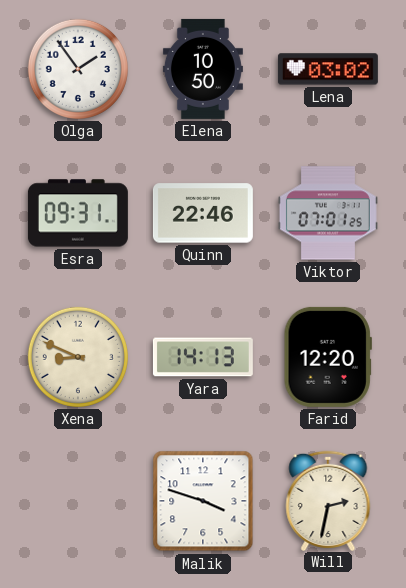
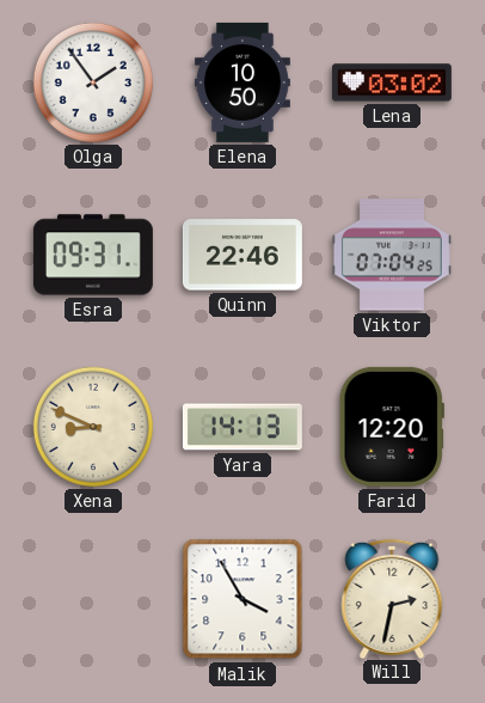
Viktor: 07:01 -> 07:04 (392, 255)
Malik: 3:48 -> 3:55 (242, 599)
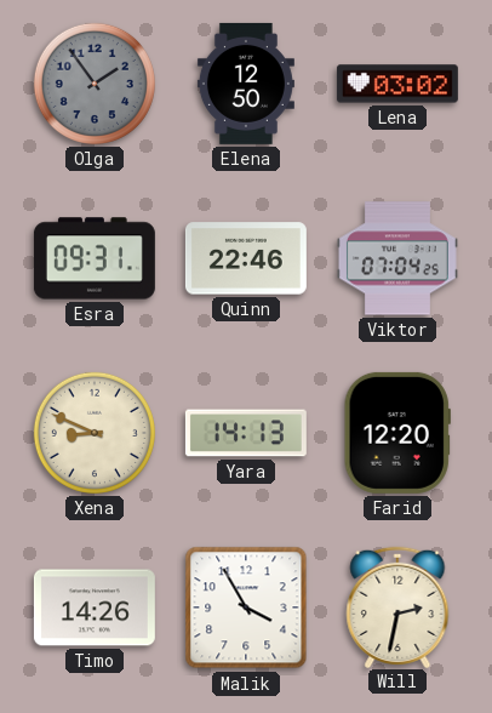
Olga dial: white -> grey (95, 84)
Elena: 10:50 -> 12:50 (246, 84)
Timo: none -> 14:26 (95, 608)
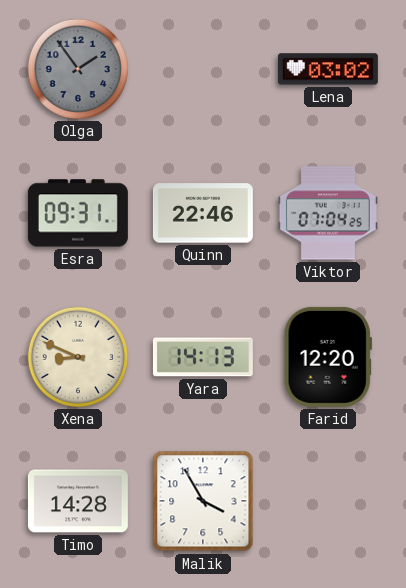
Elena: 12:50 -> none (246, 84)
Timo: 14:26 -> 14:28 (78, 501)
Will: 2:32 -> none (397, 606)
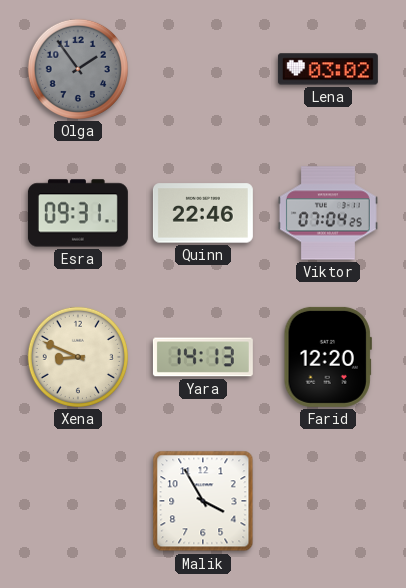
Timo: 14:28 -> none (78, 501)
